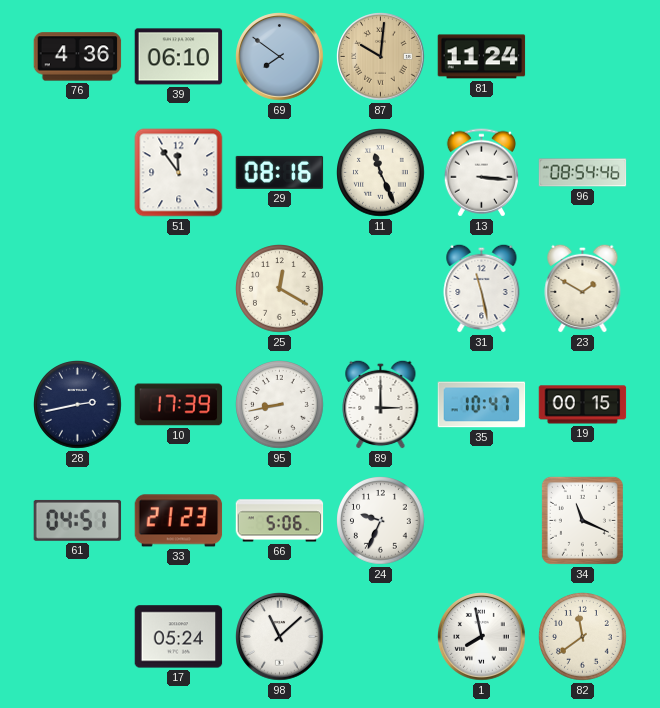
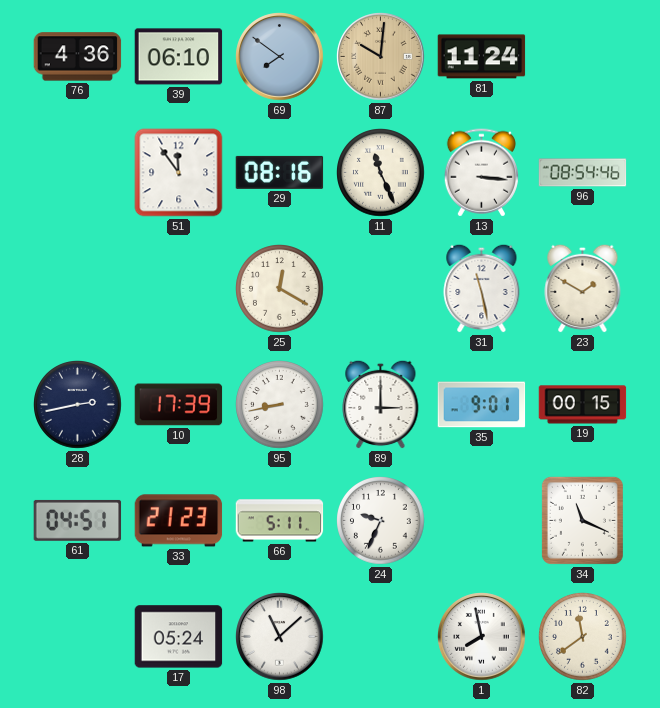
35: 10:47 -> 9:01 (482, 405)
66: 5:06 -> 5:11 (280, 521)
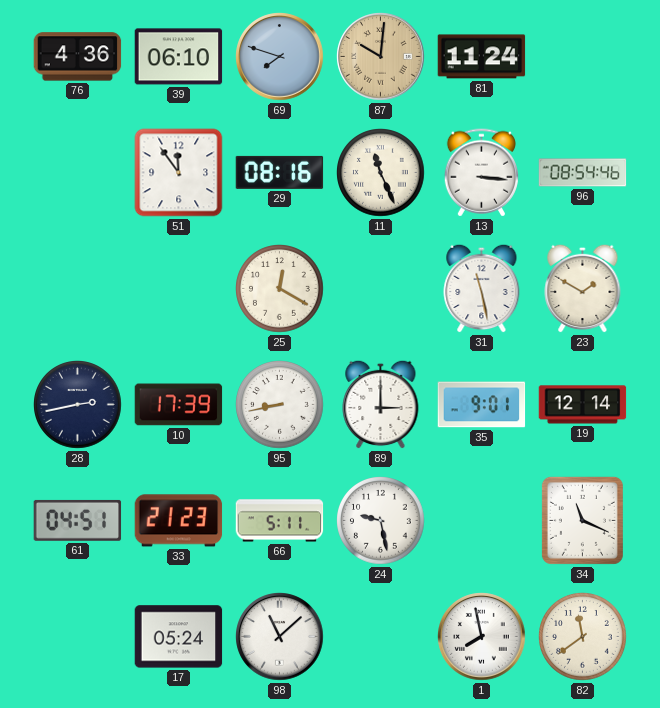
69: 7:51 -> 7:48 (280, 57)
19: 00:15 -> 12:14 (583, 405)
24: 9:34 -> 9:28 (381, 521)
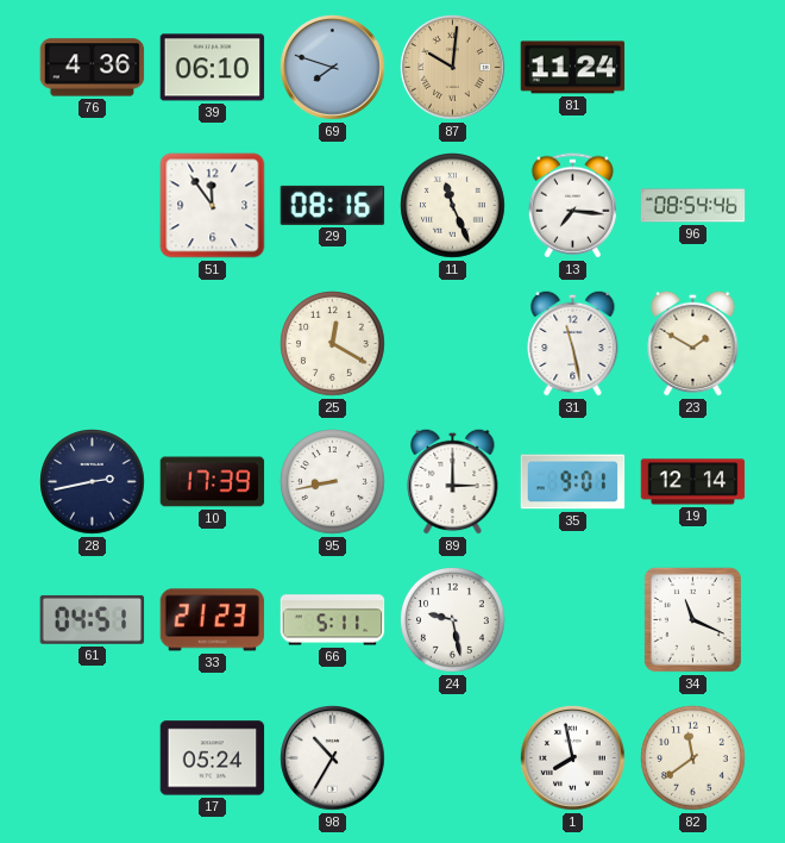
13: 3:16 -> 7:16 (572, 206)
98: 11:08 -> 10:35 (333, 758)
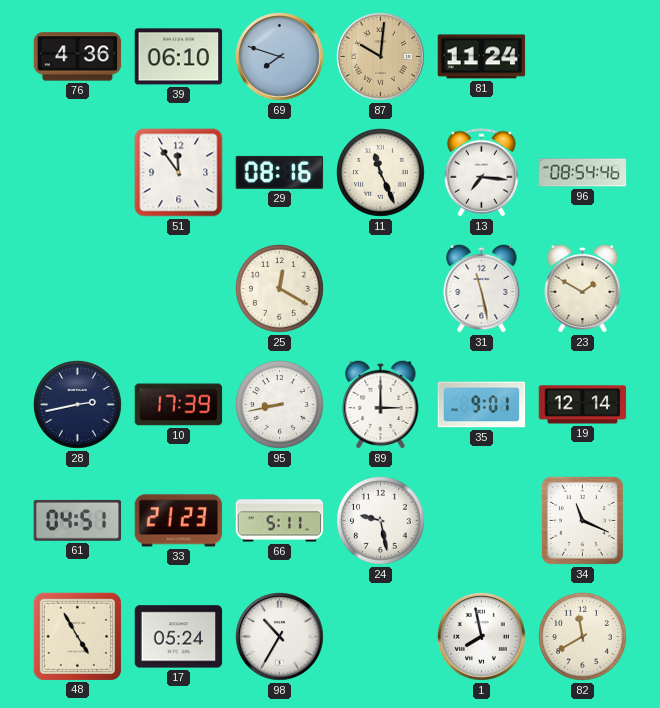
48: none -> 4:55 (77, 636)
82: 11:39 -> 11:40 (583, 637)
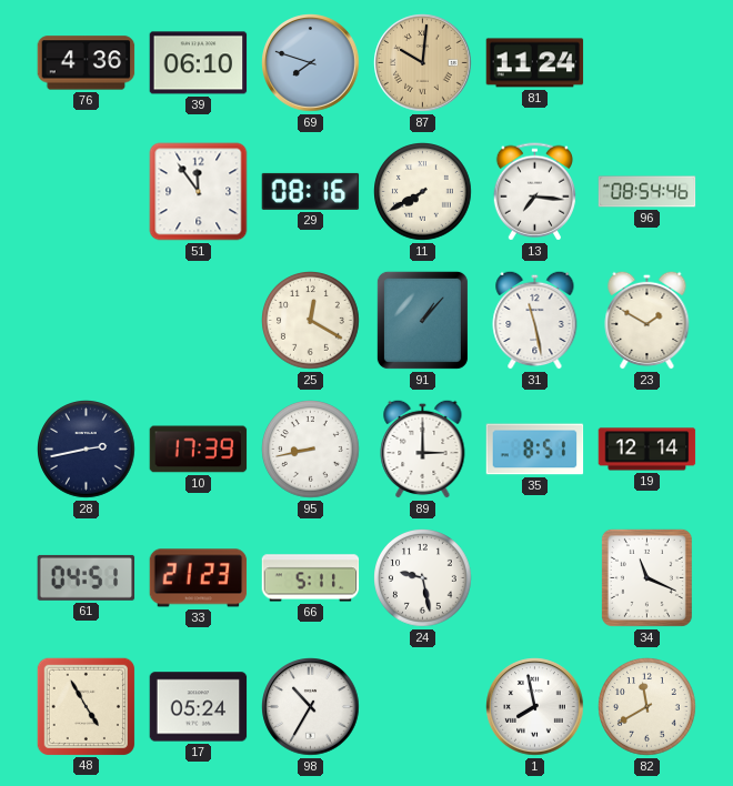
11: 11:26 -> 7:40 (423, 192)
91: none -> 1:07 (422, 320)
35: 9:01 -> 8:51 (535, 450)
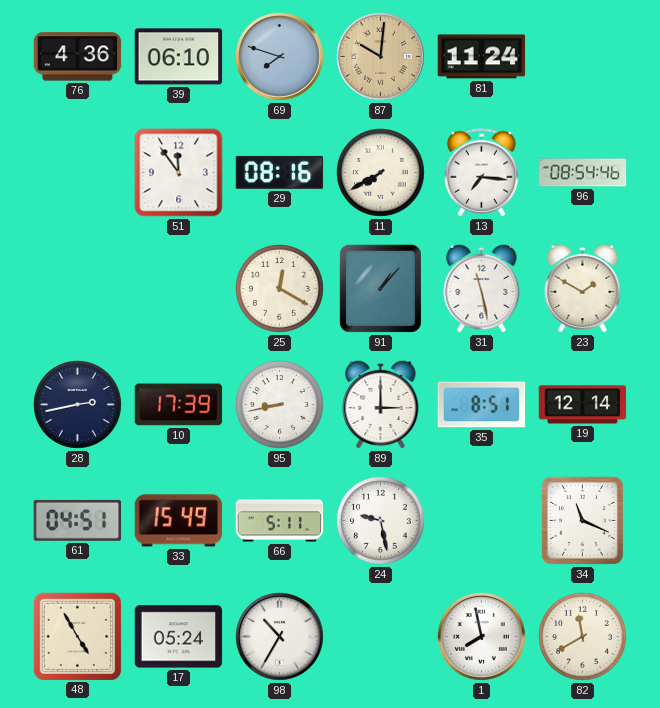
33: 21:23 -> 15:49 (179, 521)
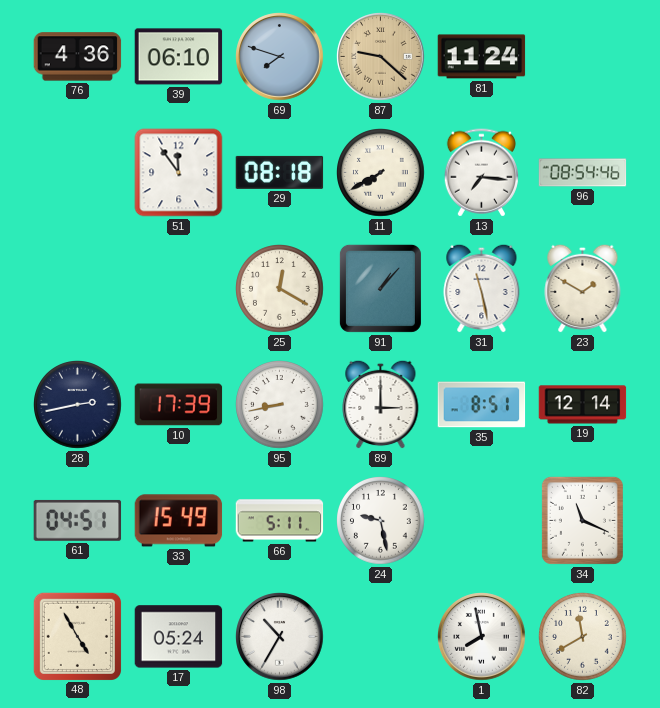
87: 10:01 -> 9:22 (381, 57)
29: 08:16 -> 08:18 (280, 172)
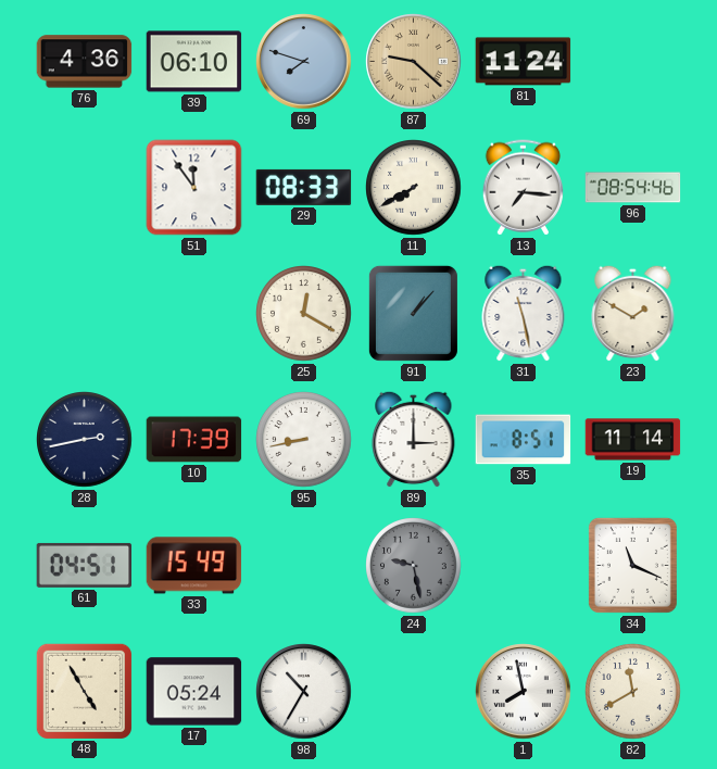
29: 08:18 -> 08:33 (304, 187)
19: 12:14 -> 11:14 (633, 440)
66: 5:11 -> none (280, 521)
24 dial: white -> grey (414, 566)
